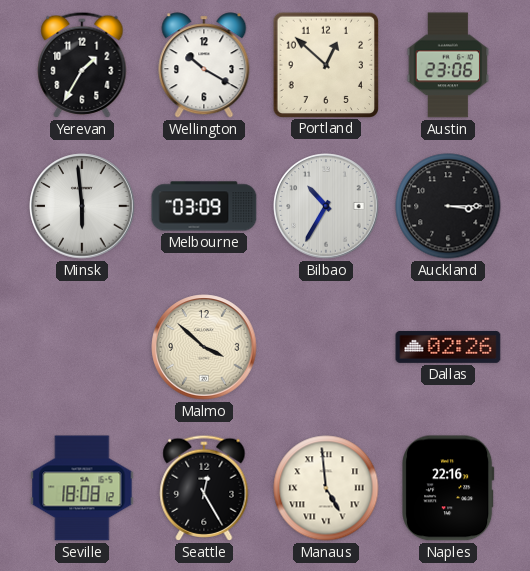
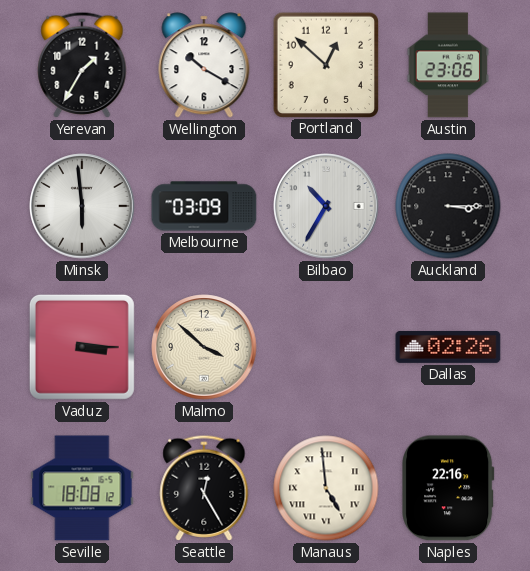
Vaduz: none -> 3:15 (82, 347)
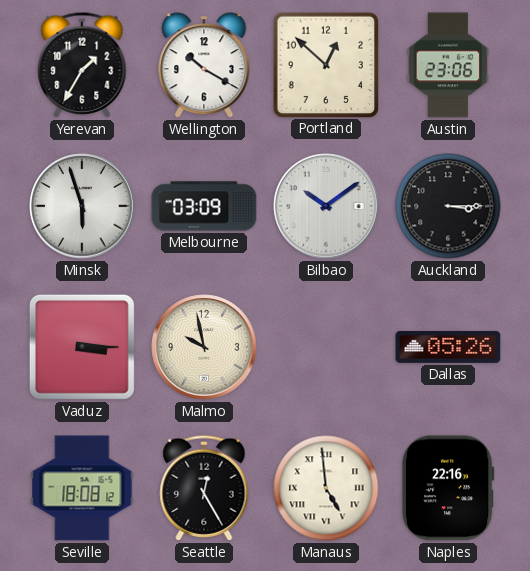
Minsk: 5:59 -> 5:57 (82, 206)
Bilbao: 10:35 -> 10:09 (326, 206)
Malmo: 3:52 -> 9:58 (204, 347)
Dallas: 02:26 -> 05:26 (448, 347)
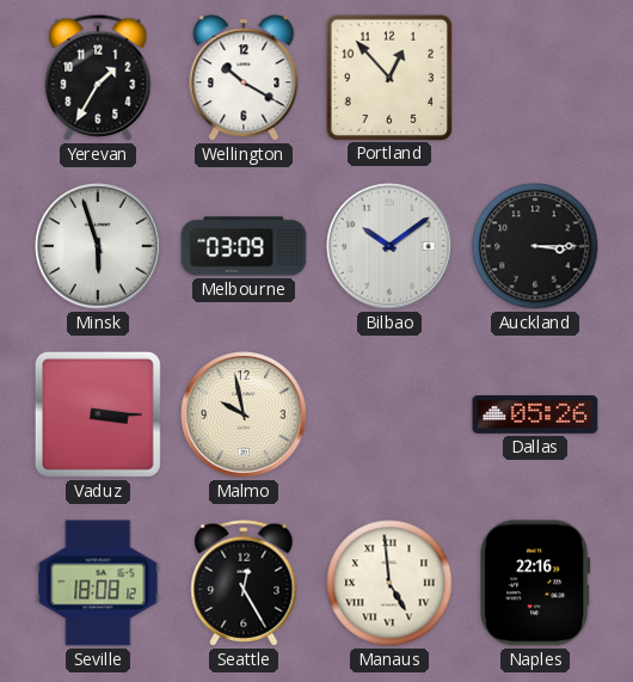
Portland: 12:52 -> 12:53 (388, 76)
Austin: 23:06 -> none (448, 65)
